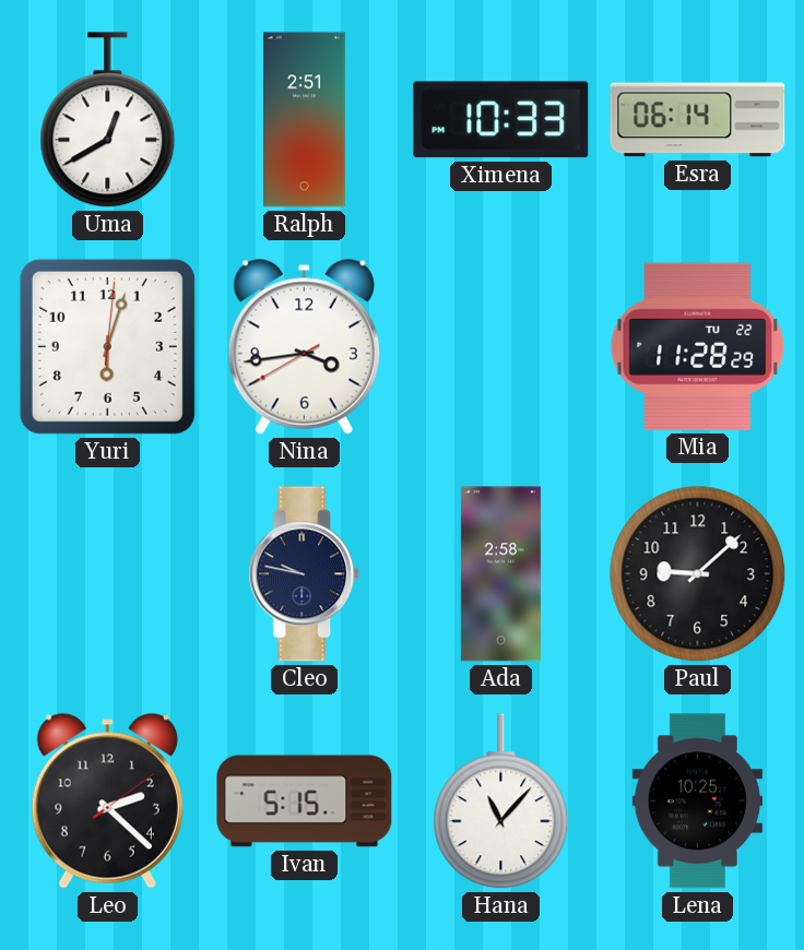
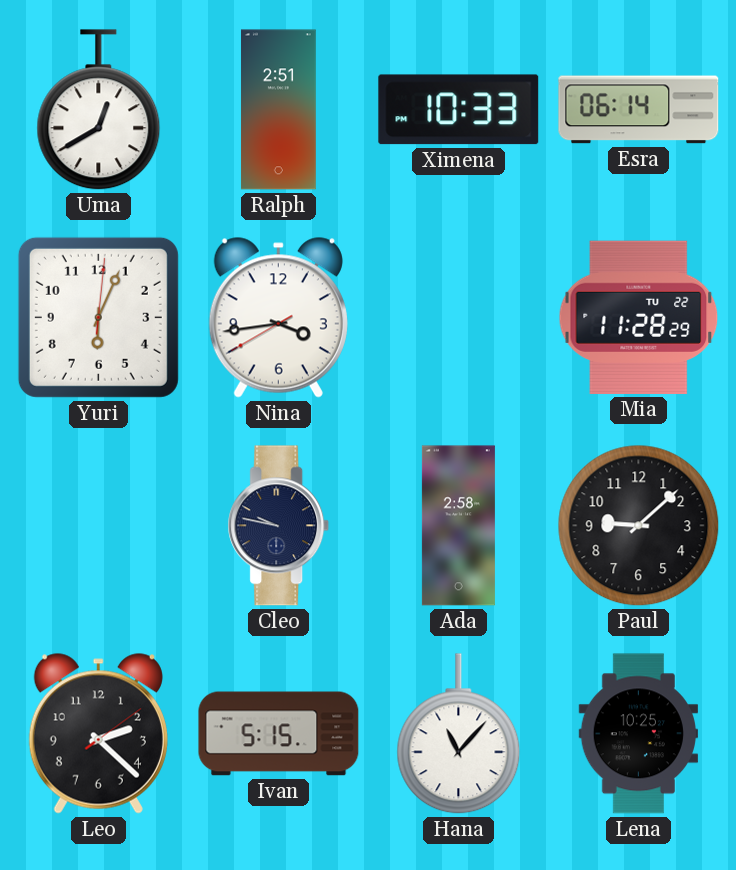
Yuri: 6:03 -> 6:04 (98, 317)
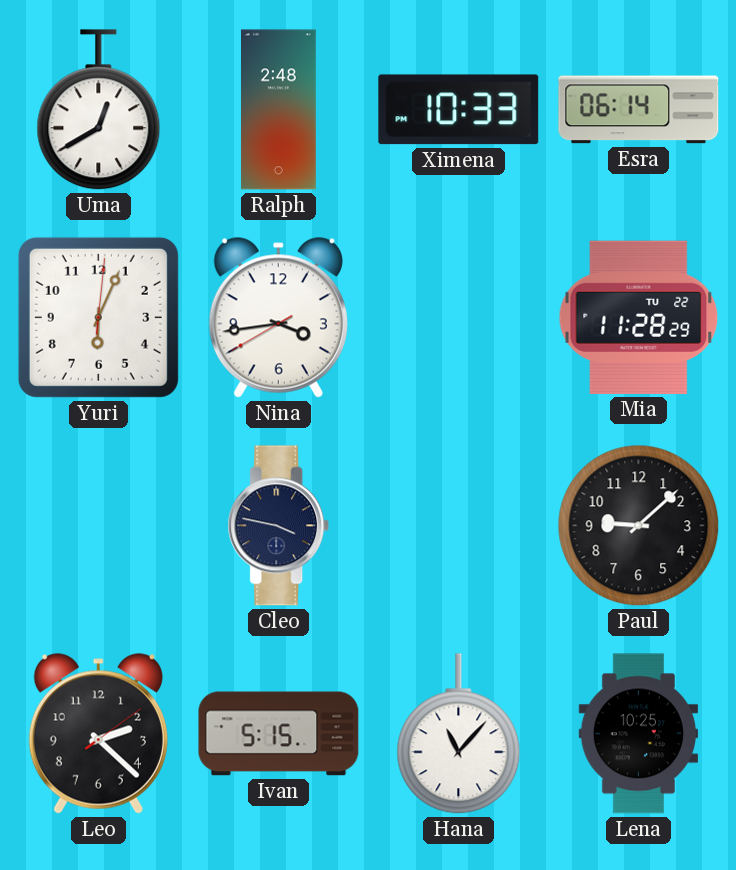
Ralph: 2:51 -> 2:48 (278, 110)
Cleo: 9:47 -> 3:47 (279, 526)
Ada: 2:58 -> none (458, 526)
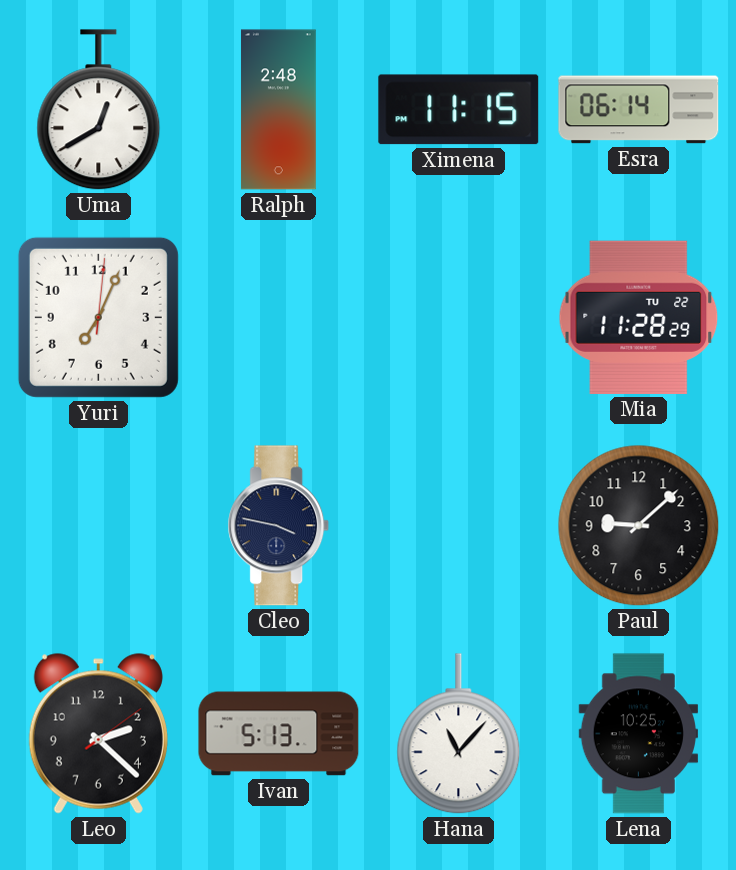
Ximena: 10:33 -> 11:15 (459, 110)
Yuri: 6:04 -> 7:04 (98, 317)
Nina: 3:43 -> none (278, 318)
Ivan: 5:15 -> 5:13 (279, 734)
